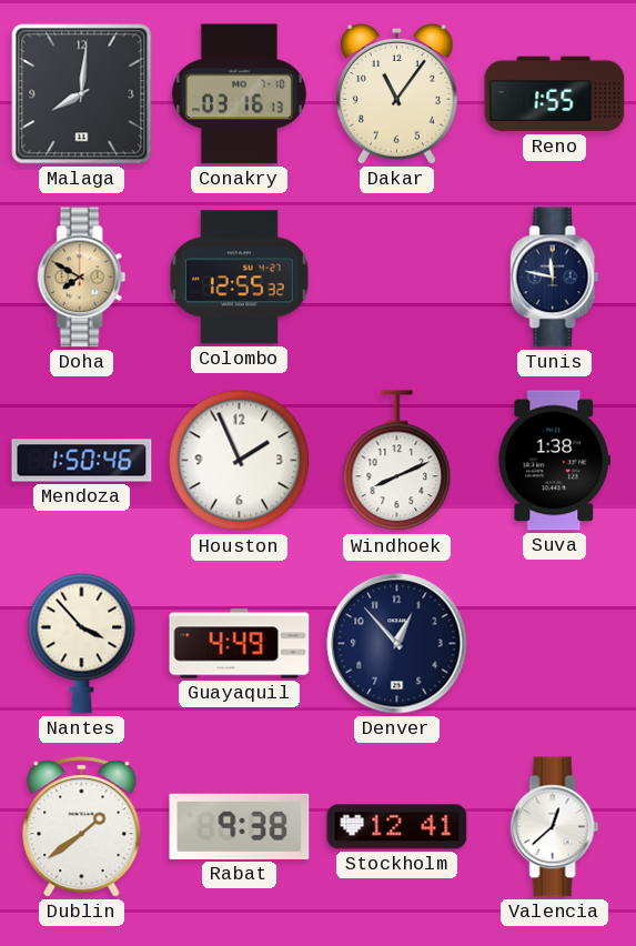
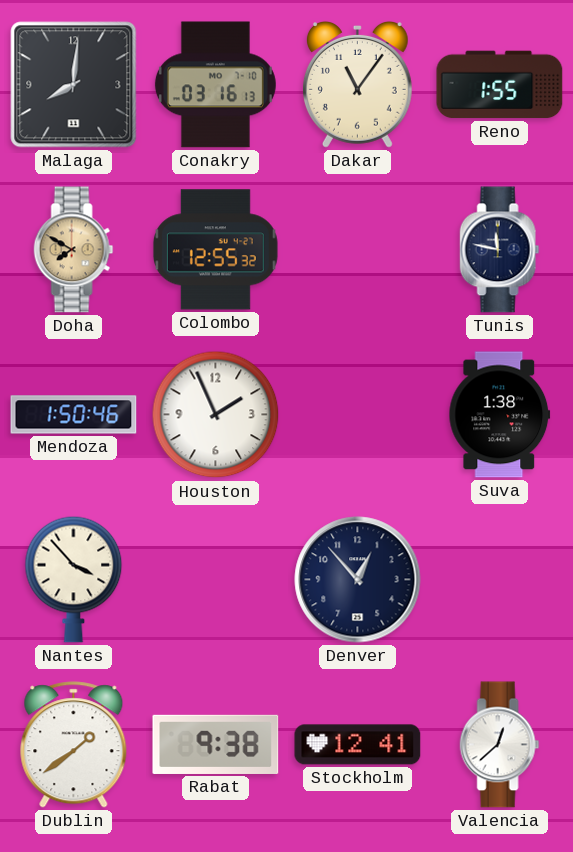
Windhoek: 8:11 -> none (397, 461)
Guayaquil: 4:49 -> none (240, 644)
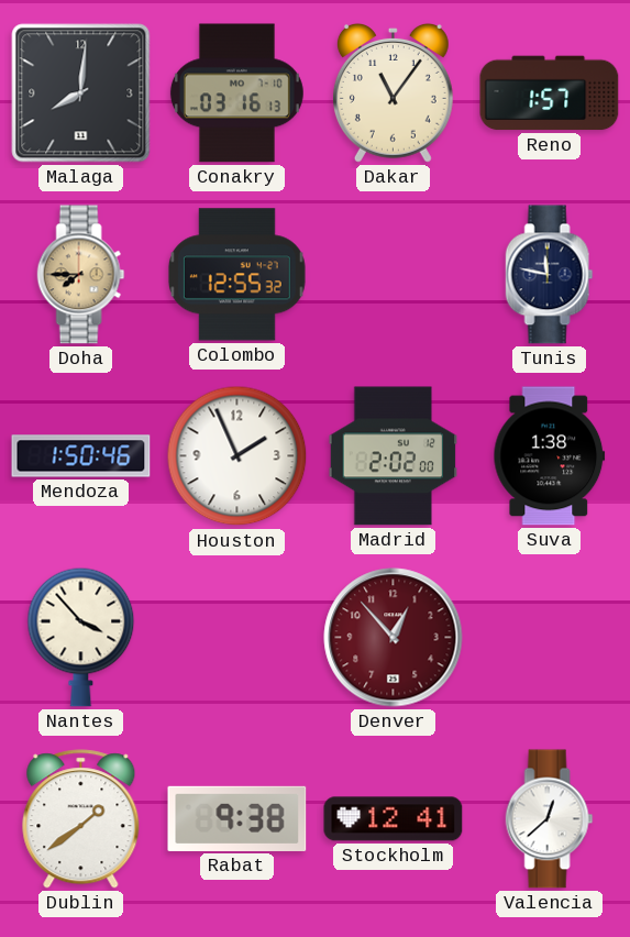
Reno: 1:55 -> 1:57 (550, 93)
Doha: 7:50 -> 7:45 (81, 275)
Madrid: none -> 2:02 (394, 456)
Denver dial: navy -> burgundy (394, 638)
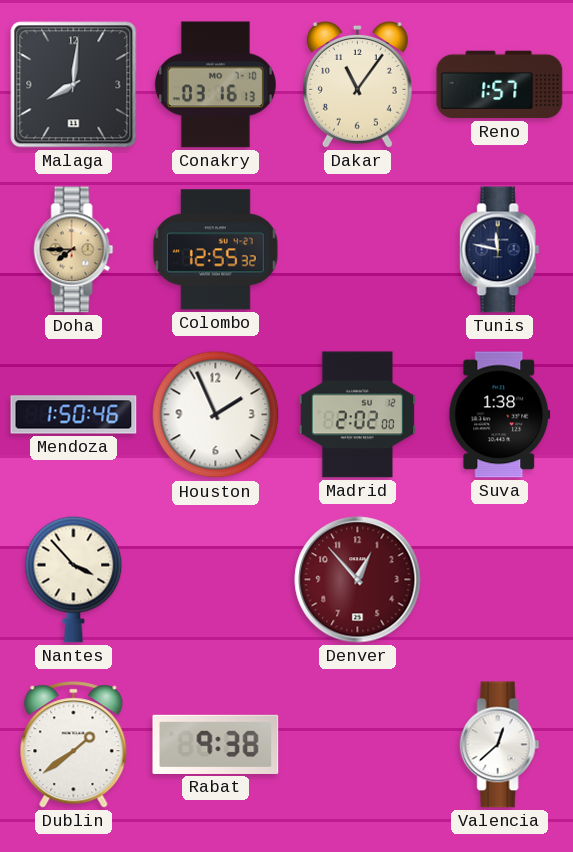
Stockholm: 12:41 -> none (394, 819)
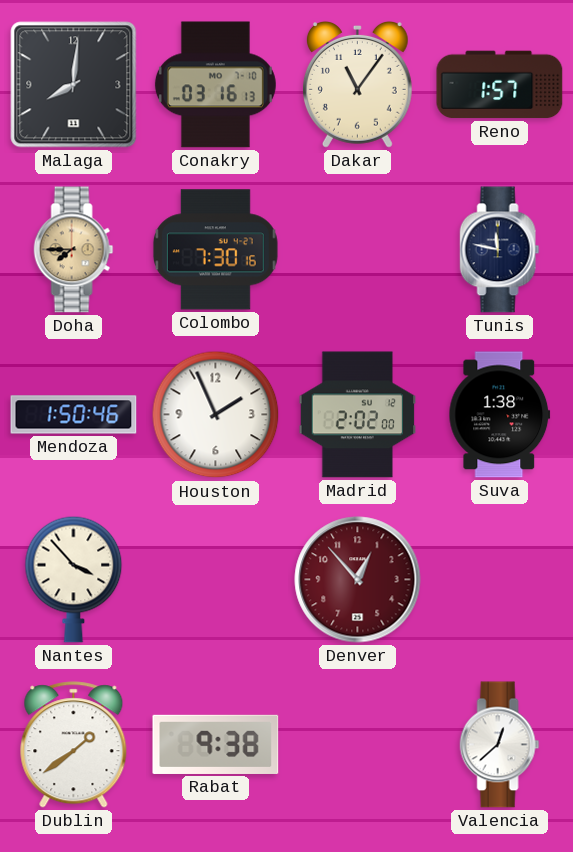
Colombo: 12:55 -> 7:30 (215, 250)
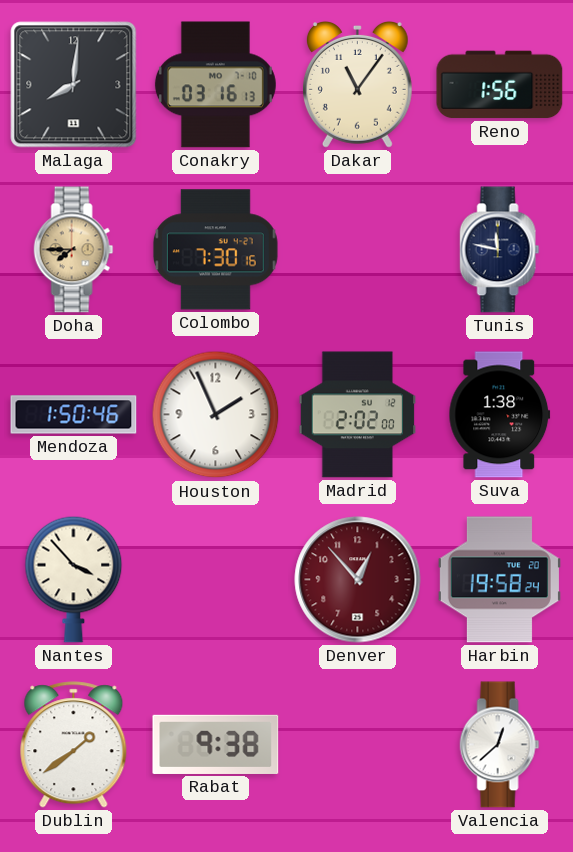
Reno: 1:57 -> 1:56 (500, 85)
Harbin: none -> 19:58 (499, 580)
